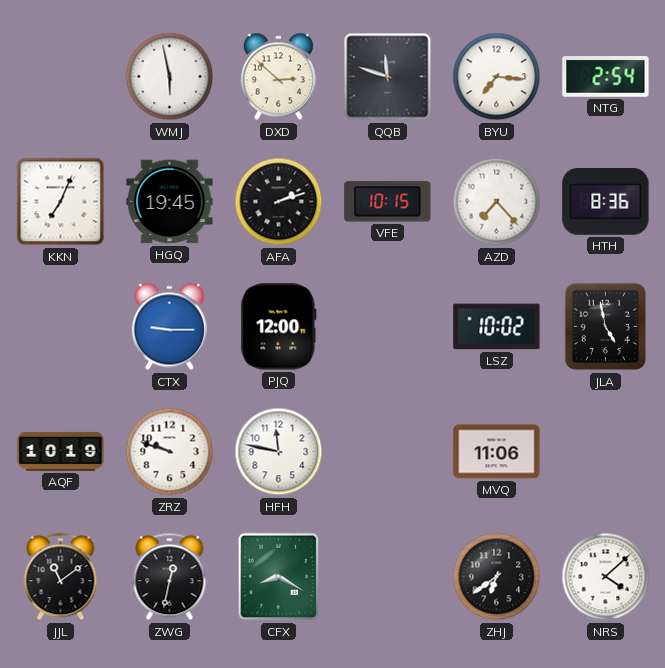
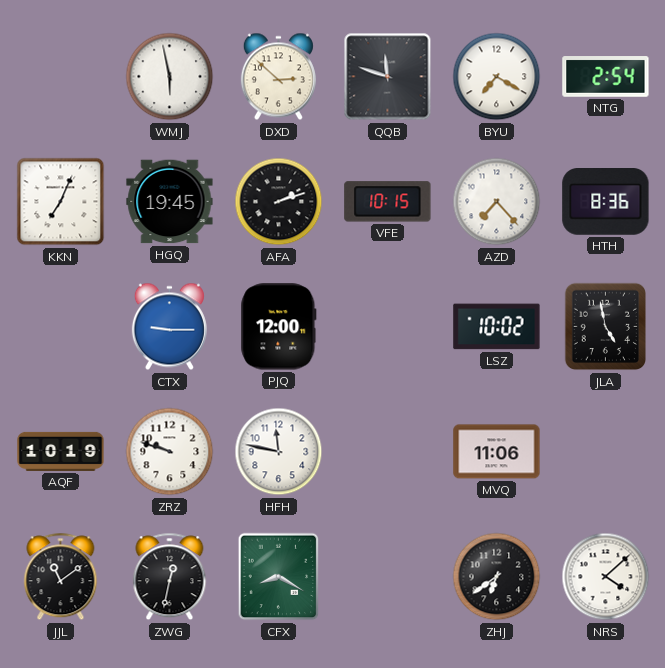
BYU: 7:16 -> 7:20 (497, 77)
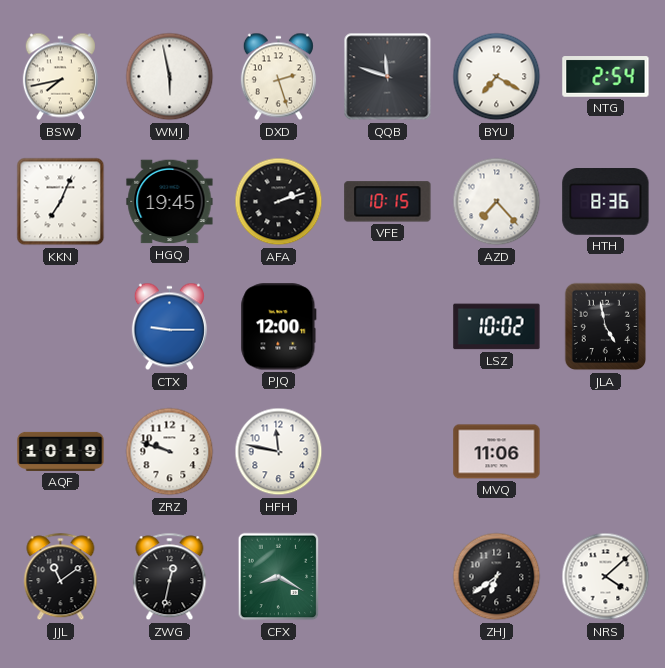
BSW: none -> 7:43 (60, 77)
DXD: 2:52 -> 2:27 (278, 77)
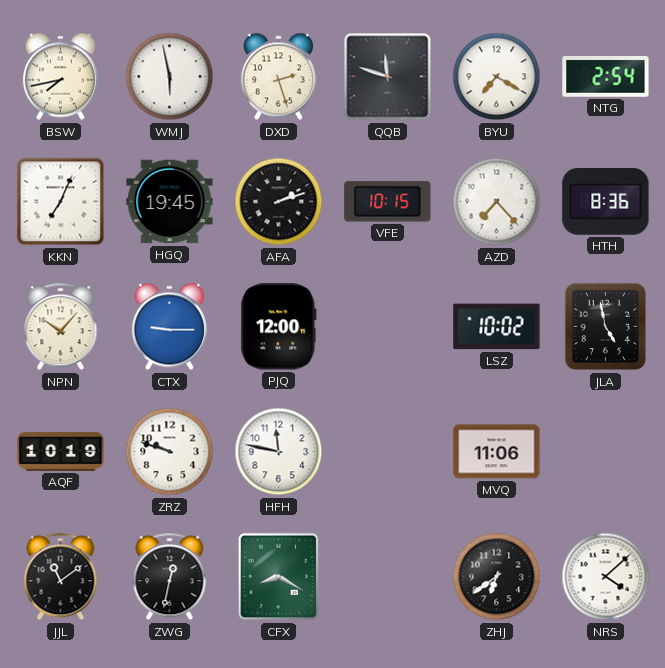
NPN: none -> 10:07 (61, 327)
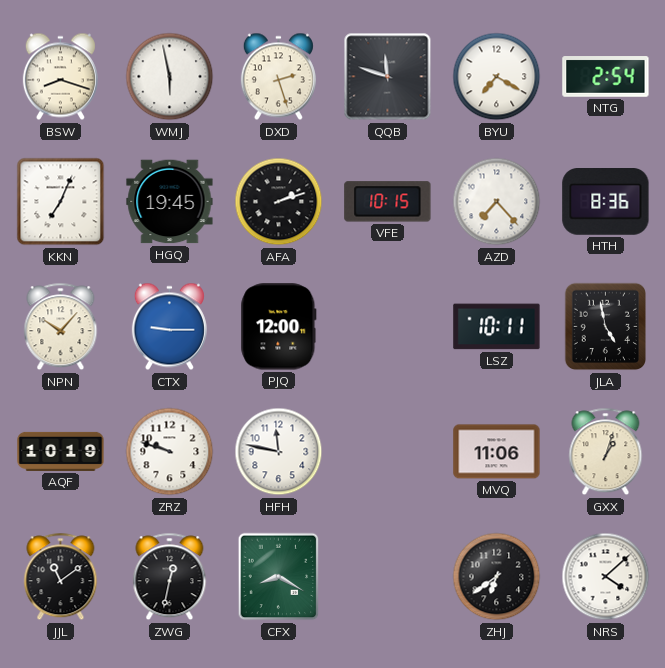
BSW: 7:43 -> 8:18 (60, 77)
LSZ: 10:02 -> 10:11 (497, 327)
GXX: none -> 1:03 (606, 452)
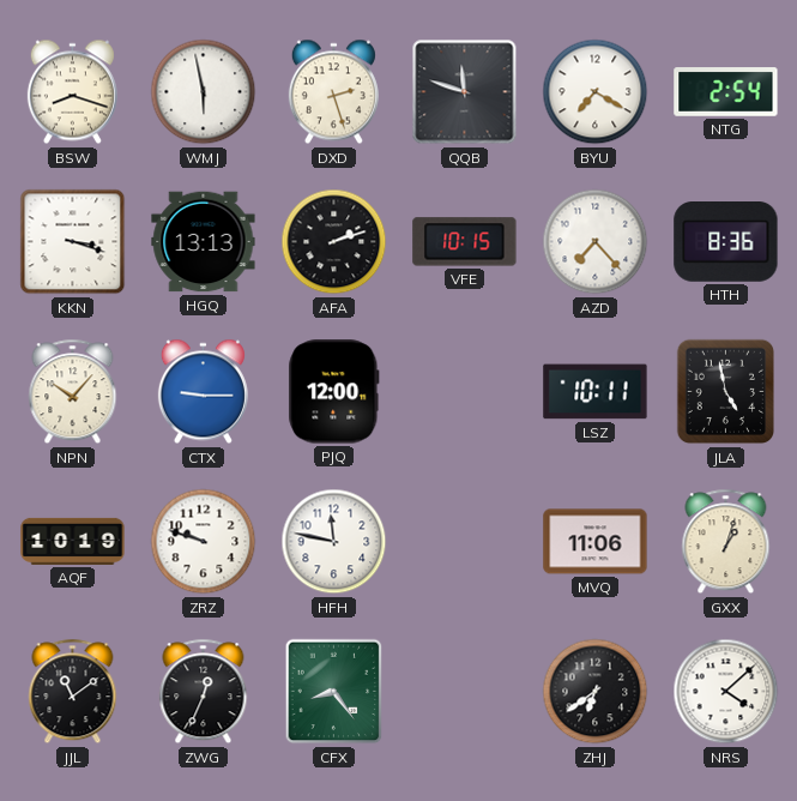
KKN: 7:04 -> 3:18 (73, 242)
HGQ: 19:45 -> 13:13 (204, 242)
ZWG: 12:32 -> 12:34 (204, 692)
CFX: 8:20 -> 8:24 (334, 692)
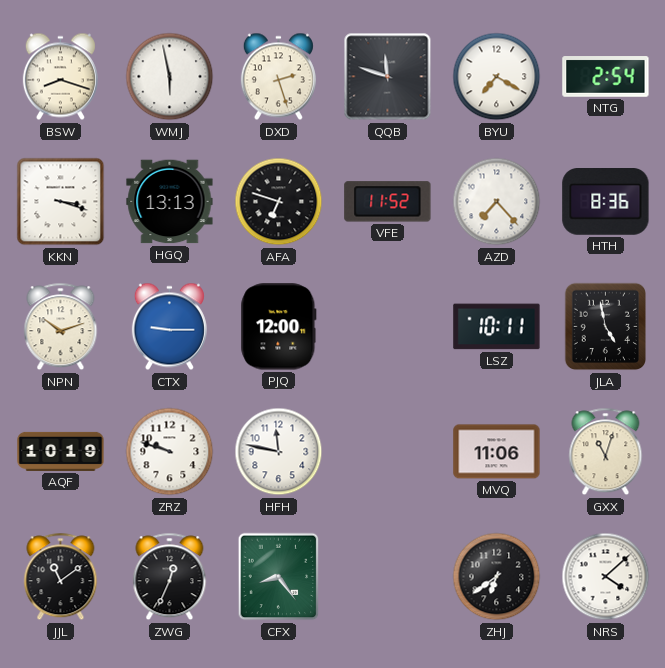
AFA: 2:12 -> 6:48 (279, 202)
VFE: 10:15 -> 11:52 (388, 202)
NPN: 10:07 -> 10:12 (61, 327)
GXX: 1:03 -> 11:03 (606, 452)
